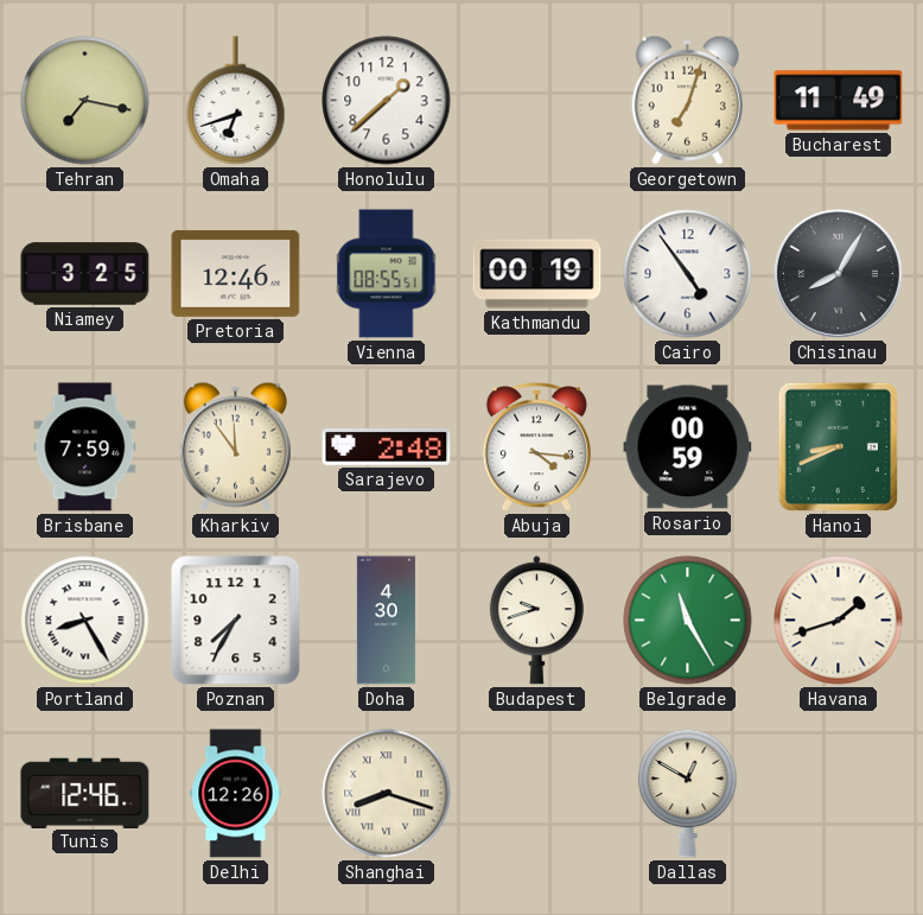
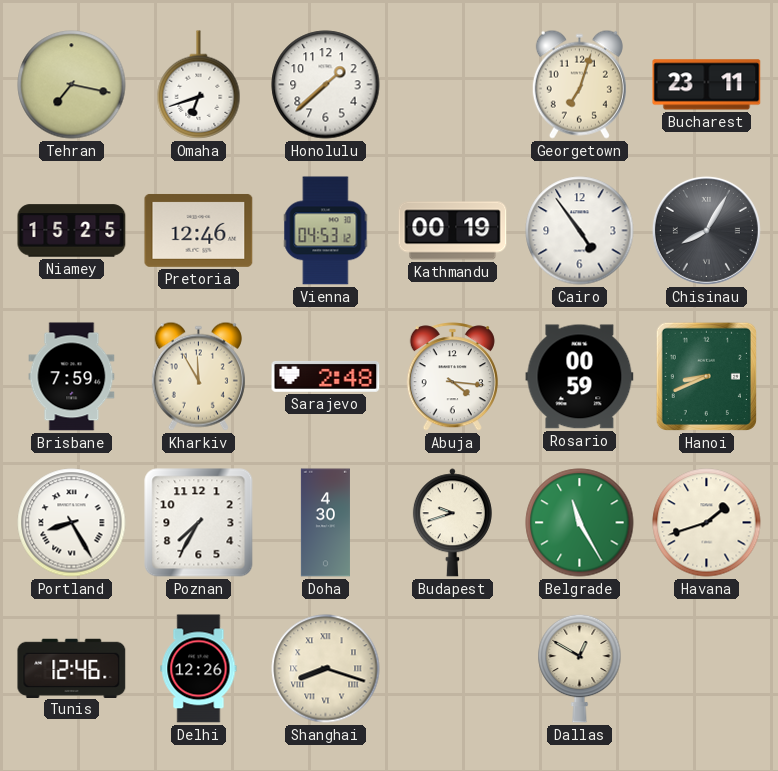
Bucharest: 11:49 -> 23:11 (707, 85)
Niamey: 3:25 -> 15:25 (72, 231)
Vienna: 08:55 -> 04:53 (326, 231)
Kharkiv: 11:54 -> 11:55 (198, 376)
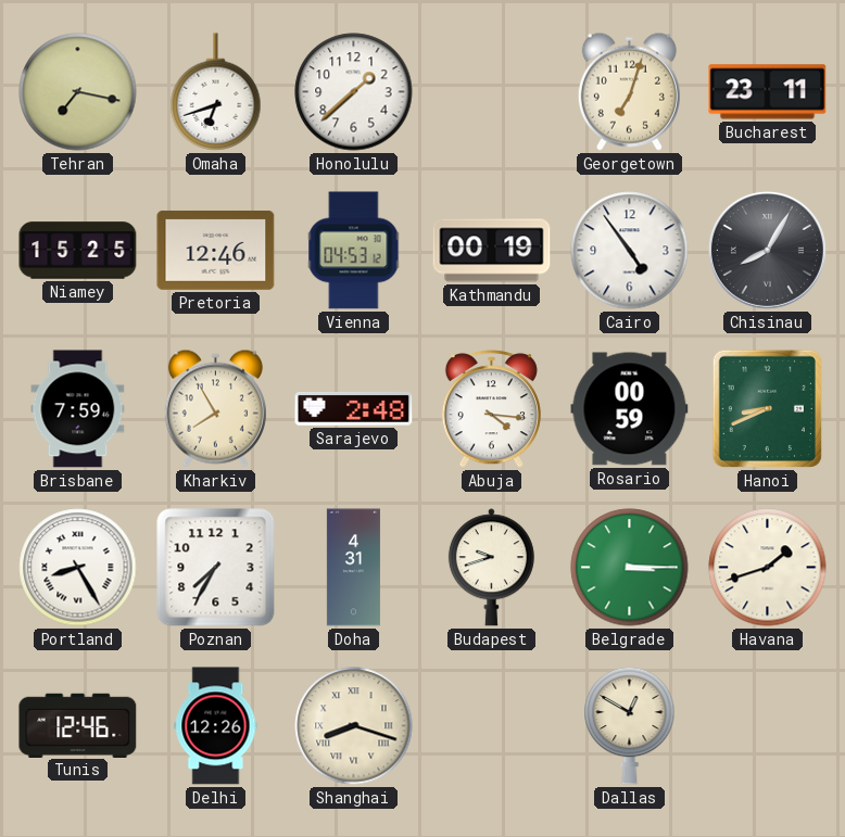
Kharkiv: 11:55 -> 7:55 (215, 408)
Doha: 4:30 -> 4:31 (353, 568)
Belgrade: 11:25 -> 3:15 (630, 568)
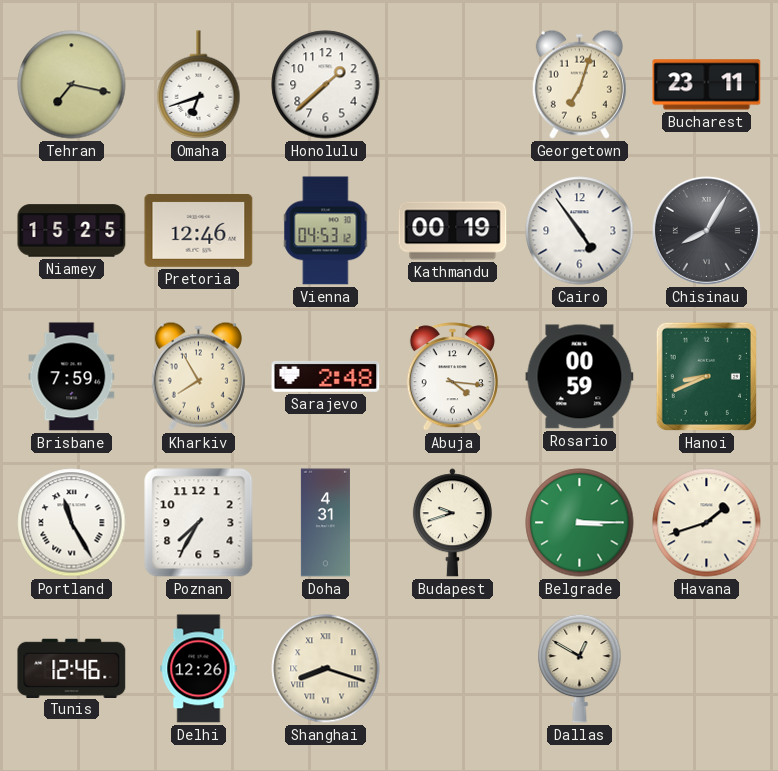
Portland: 8:25 -> 11:25 (72, 523)
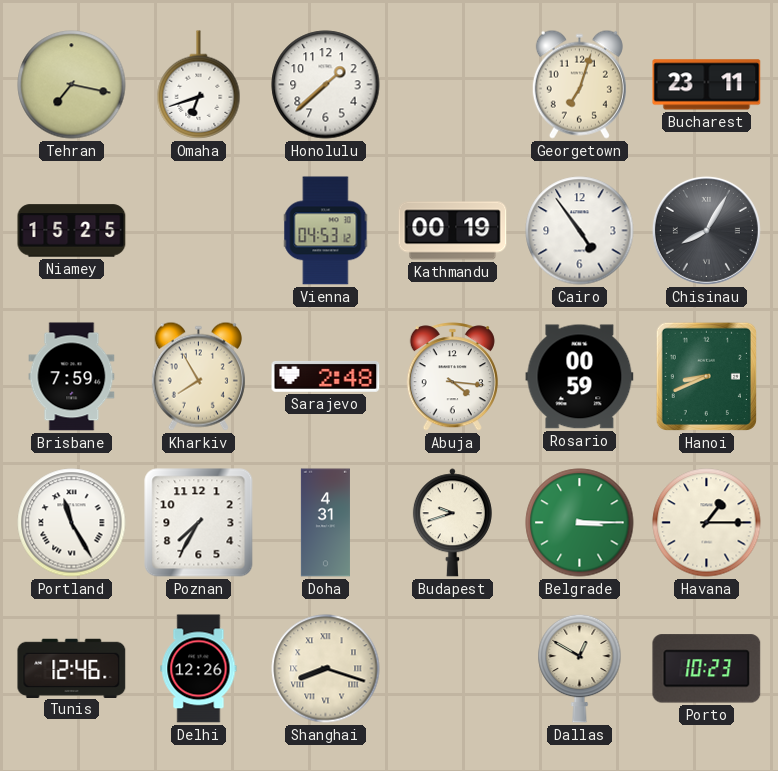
Pretoria: 12:46 -> none (199, 230)
Havana: 1:42 -> 1:15 (707, 523)
Porto: none -> 10:23 (707, 669)
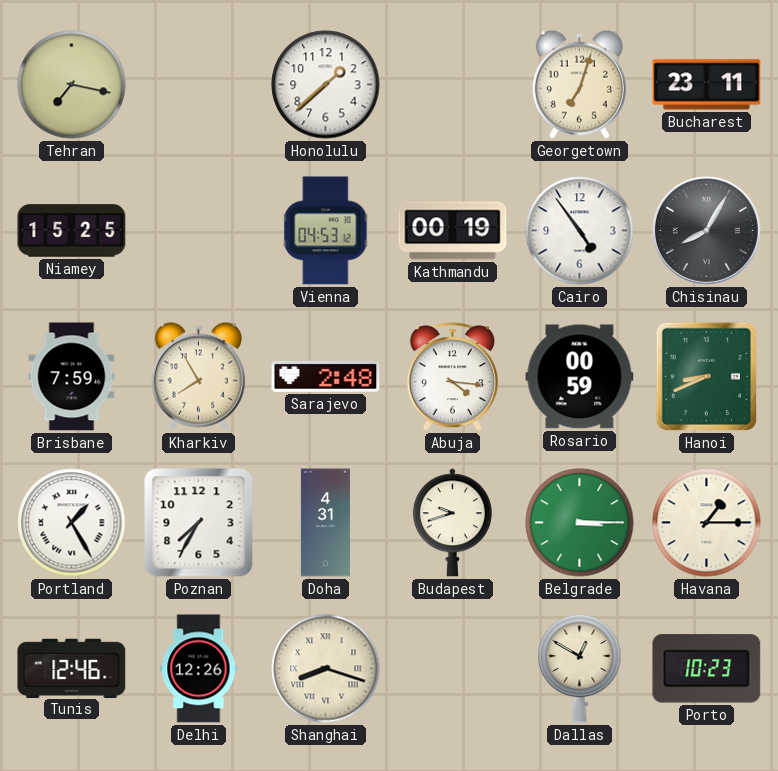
Omaha: 6:42 -> none (199, 85)
Portland: 11:25 -> 1:25 (72, 523)
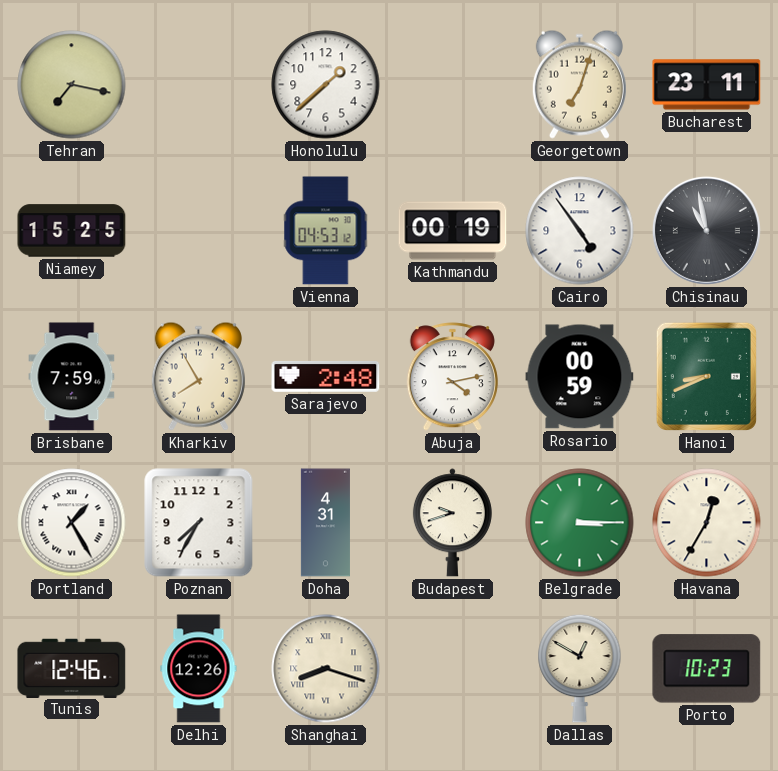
Chisinau: 8:05 -> 10:58 (706, 230)
Abuja: 4:16 -> 4:13 (452, 377)
Havana: 1:15 -> 12:35 (707, 523)
